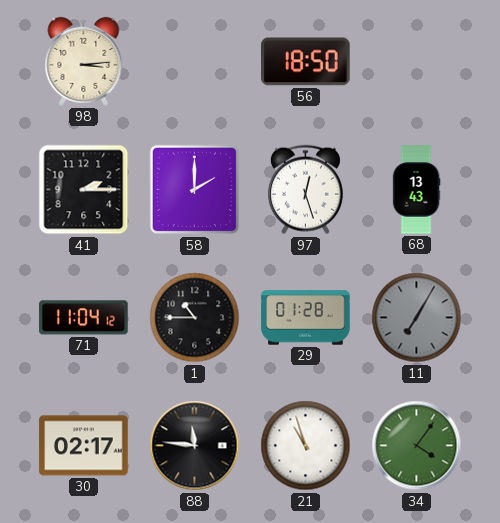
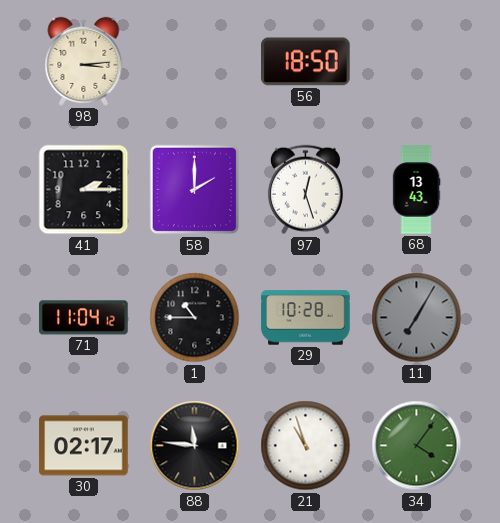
29: 01:28 -> 10:28 (306, 318)
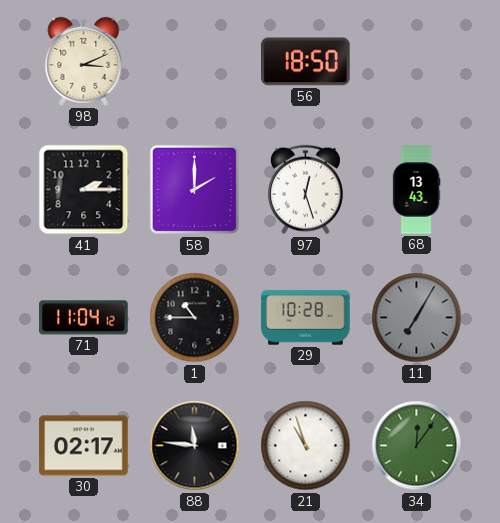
98: 3:14 -> 3:11 (84, 61)
34: 4:06 -> 12:06 (417, 446)
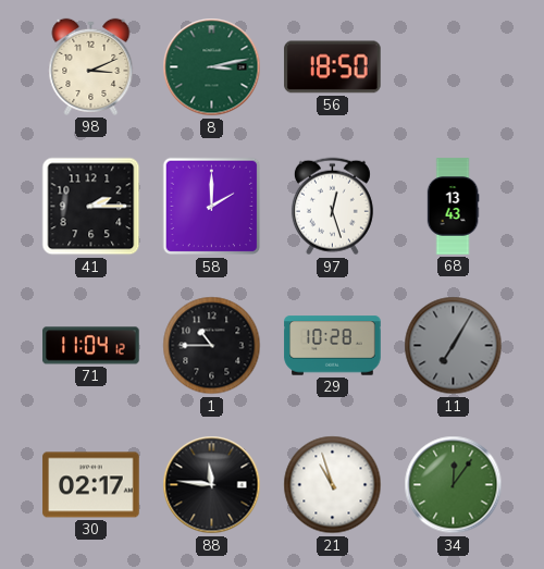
8: none -> 3:13 (212, 67)
